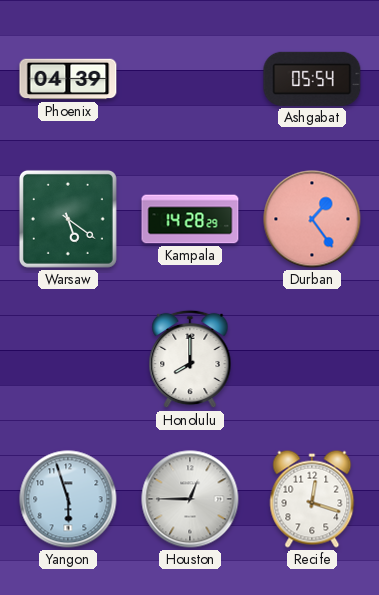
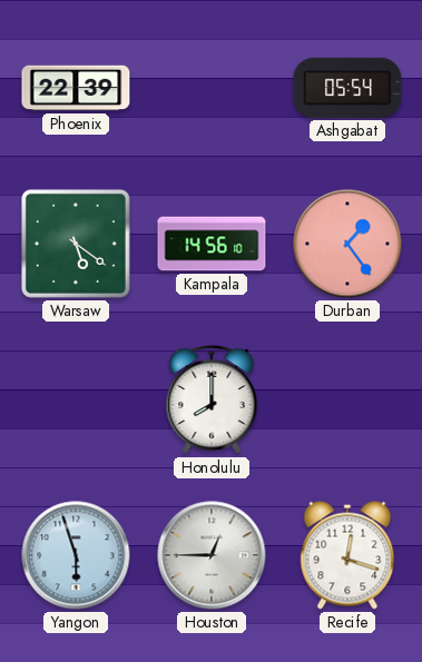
Phoenix: 04:39 -> 22:39 (76, 88)
Kampala: 14:28 -> 14:56 (212, 244)
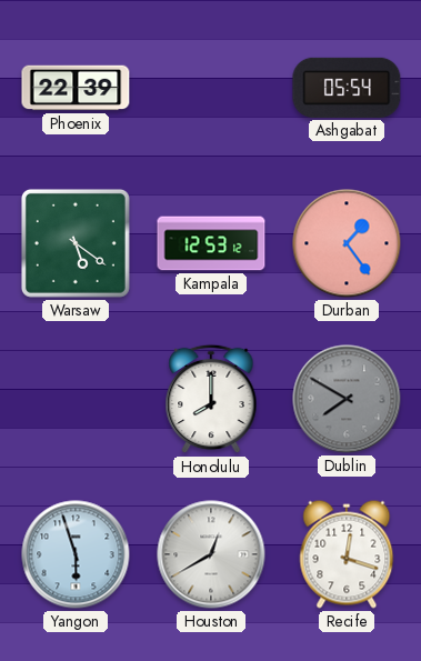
Kampala: 14:56 -> 12:53 (211, 243)
Dublin: none -> 7:50 (347, 399)
Houston: 12:45 -> 12:40 (211, 554)
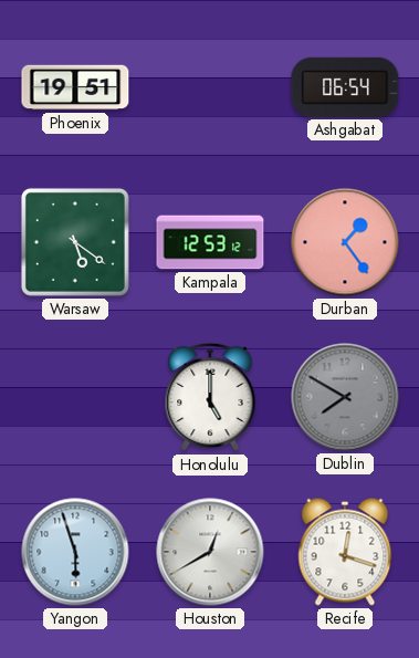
Phoenix: 22:39 -> 19:51 (75, 87)
Ashgabat: 05:54 -> 06:54 (345, 87)
Honolulu: 8:00 -> 5:00 (210, 397)
